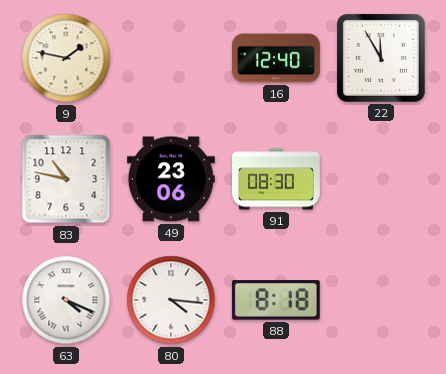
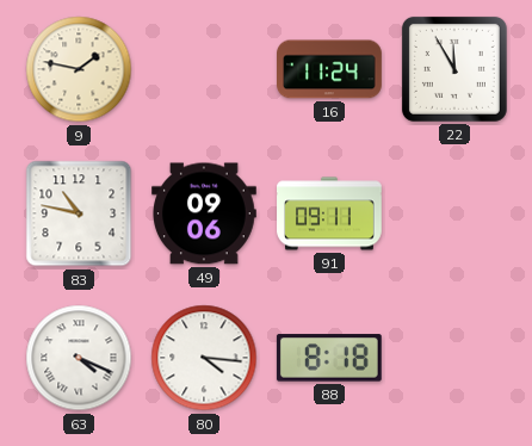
16: 12:40 -> 11:24 (330, 69)
49: 23:06 -> 09:06 (205, 213)
91: 08:30 -> 09:11 (330, 213)
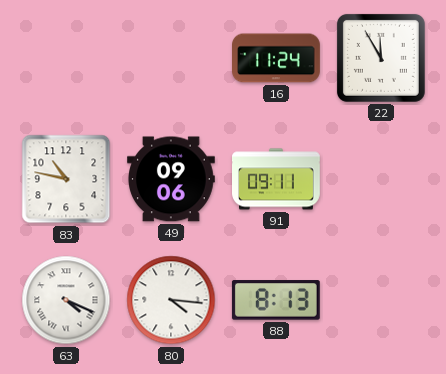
9: 1:47 -> none (79, 69)
88: 8:18 -> 8:13 (276, 300)
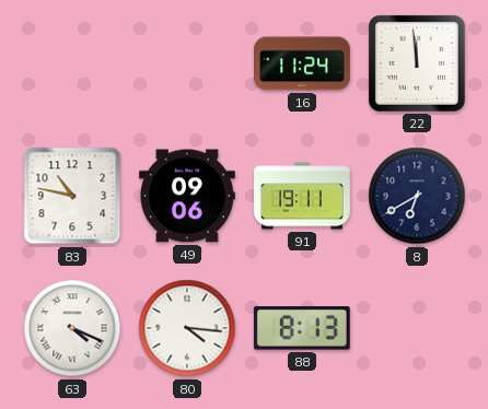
22: 11:55 -> 11:59 (417, 63)
91: 09:11 -> 19:11 (303, 196)
8: none -> 6:40 (417, 196)
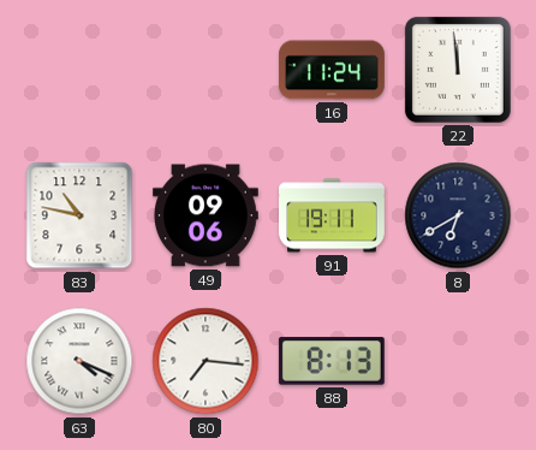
80: 4:16 -> 7:16 (206, 361)
